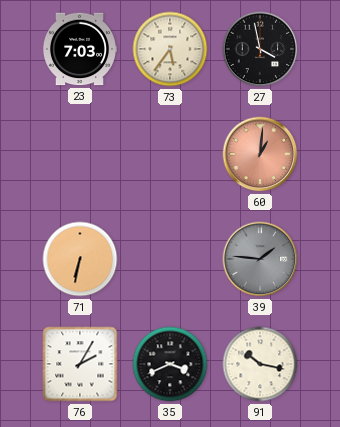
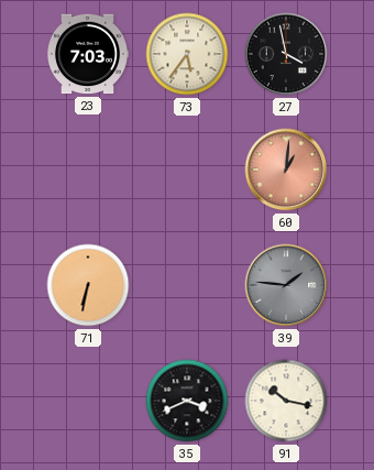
76: 2:05 -> none (80, 364)
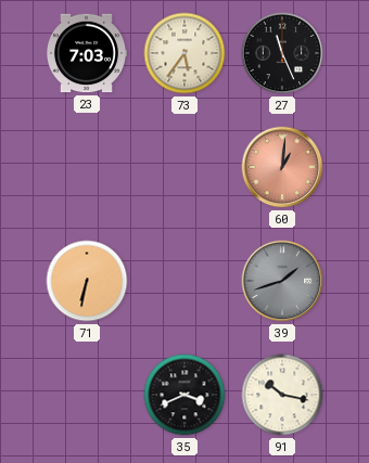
27: 3:58 -> 11:26 (282, 53)
39: 1:46 -> 1:42 (282, 281)
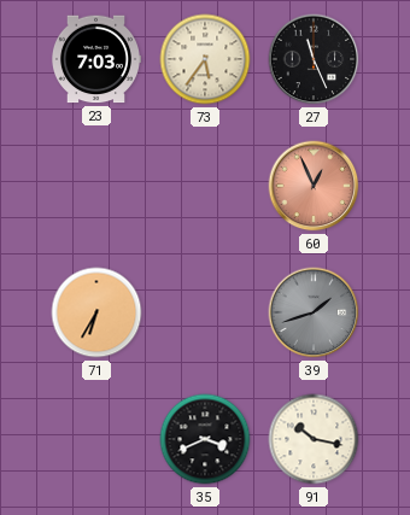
60: 1:01 -> 12:56 (314, 186)
71: 6:32 -> 6:35 (96, 312)
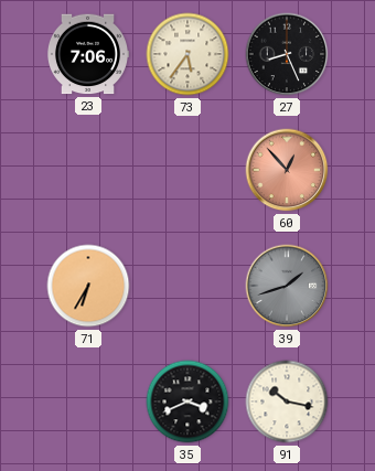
23: 7:03 -> 7:06 (87, 54)
27: 11:26 -> 8:26 (287, 54)
60: 12:56 -> 12:53 (287, 170)
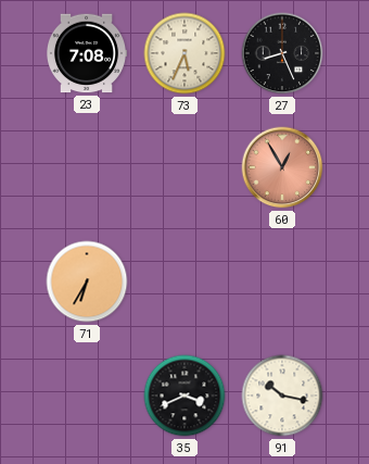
23: 7:06 -> 7:08 (86, 53)
73: 5:36 -> 5:34 (184, 53)
60: 12:53 -> 12:55 (282, 167)
39: 1:42 -> none (287, 286)
